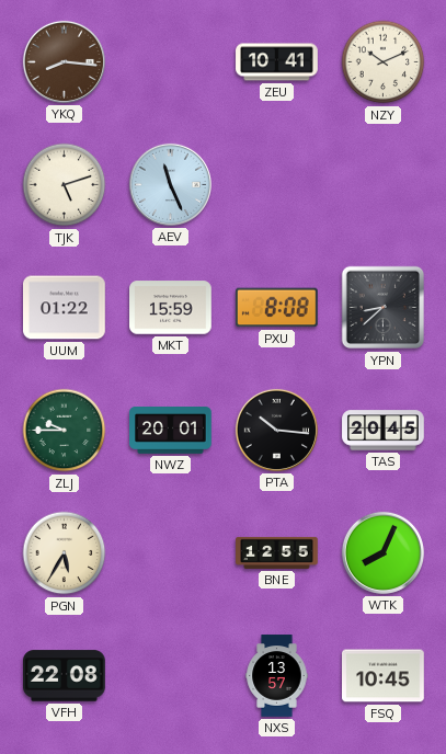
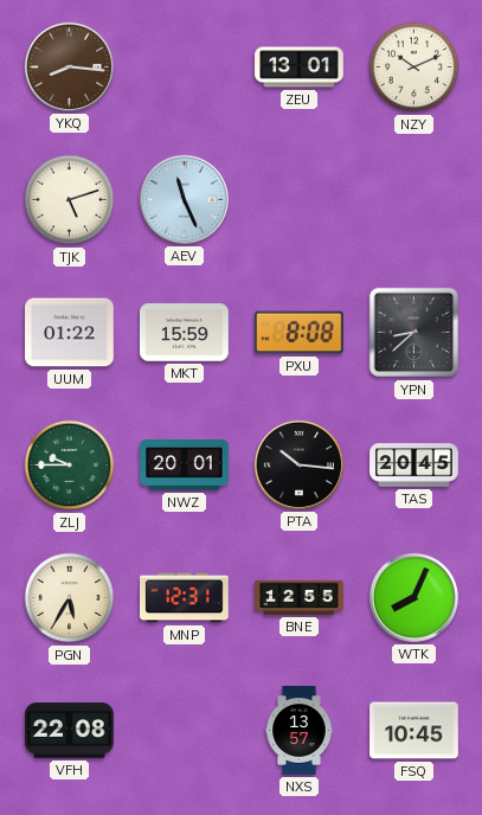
ZEU: 10:41 -> 13:01 (300, 68)
MNP: none -> 12:31 (185, 598)
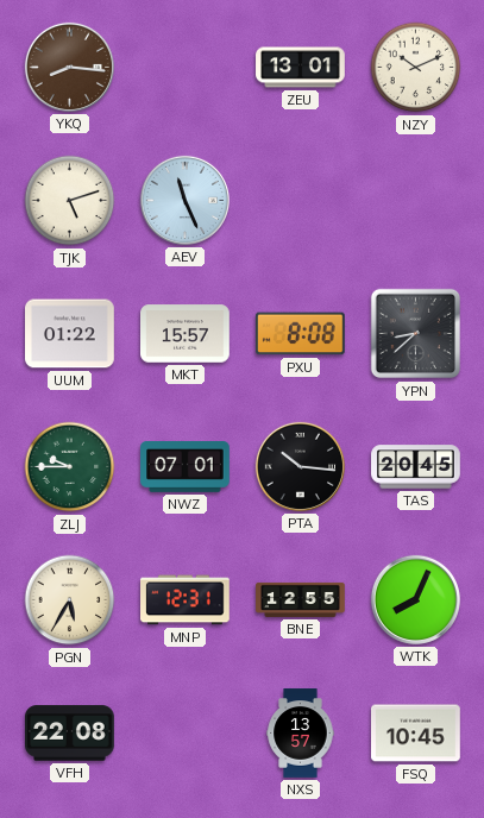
MKT: 15:59 -> 15:57 (186, 334)
NWZ: 20:01 -> 07:01 (186, 467)
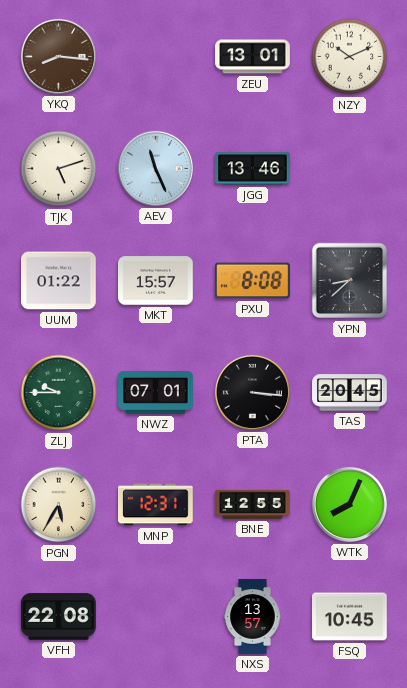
JGG: none -> 13:46 (253, 169)
PTA: 10:16 -> 3:16 (252, 392)
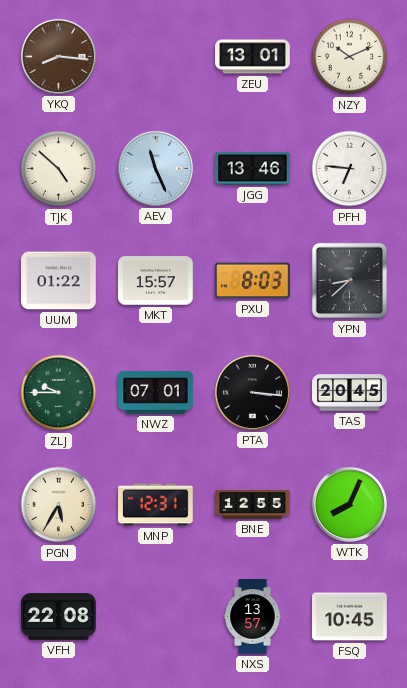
TJK: 5:12 -> 4:52 (59, 169)
PFH: none -> 6:46 (350, 169)
PXU: 8:08 -> 8:03 (253, 281)
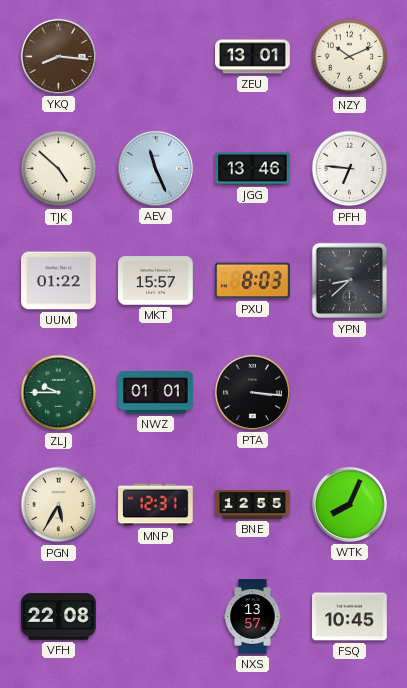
NWZ: 07:01 -> 01:01 (156, 393)
TAS: 20:45 -> none (350, 393)
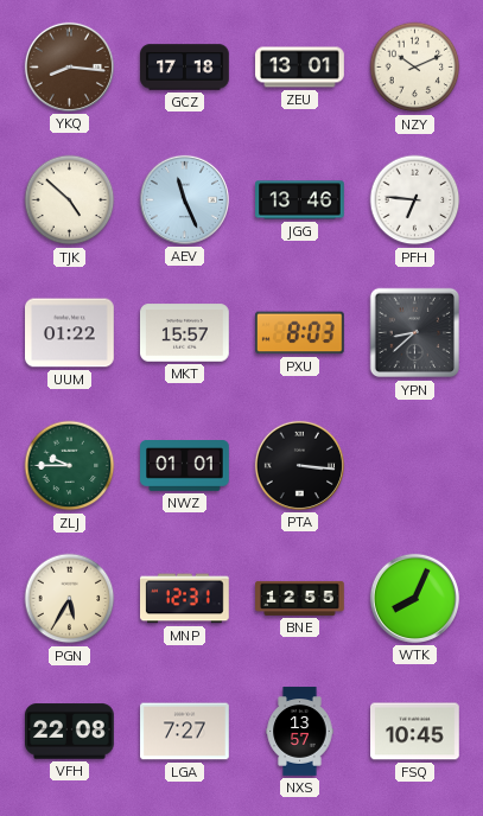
GCZ: none -> 17:18 (185, 68)
LGA: none -> 7:27 (185, 732)
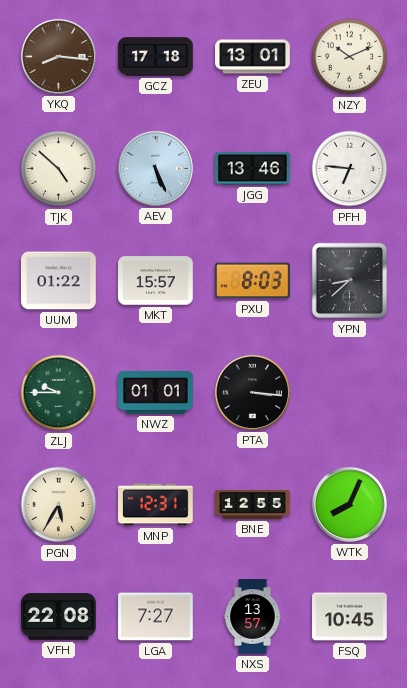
AEV: 11:26 -> 5:26 (155, 168)
